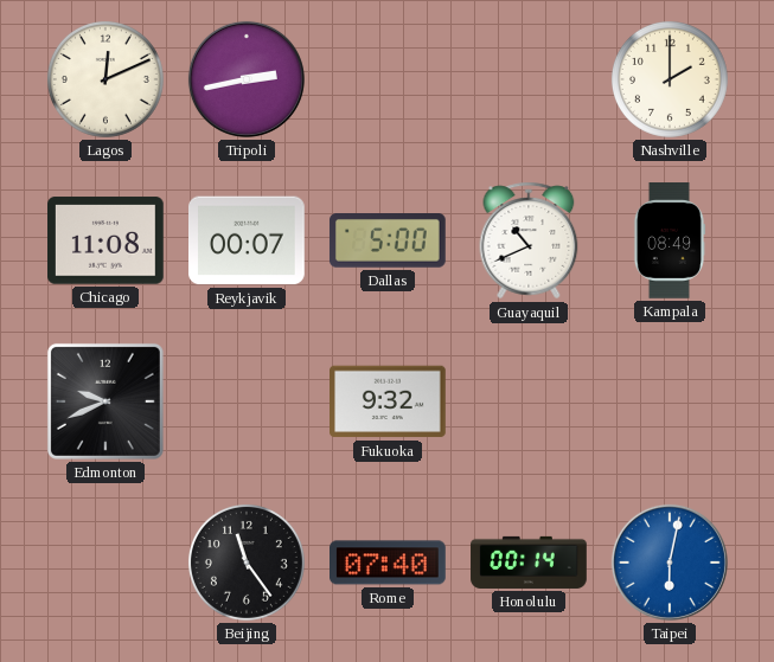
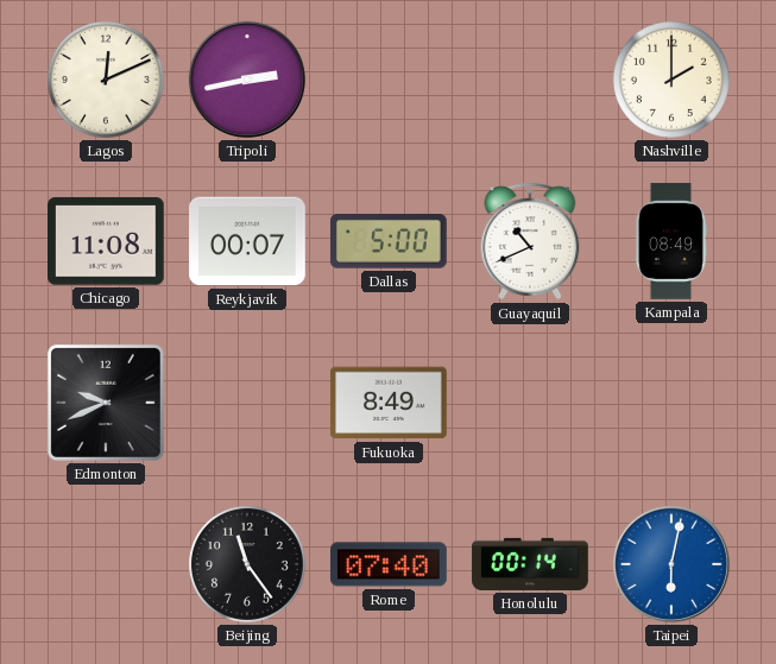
Fukuoka: 9:32 -> 8:49 (390, 403)
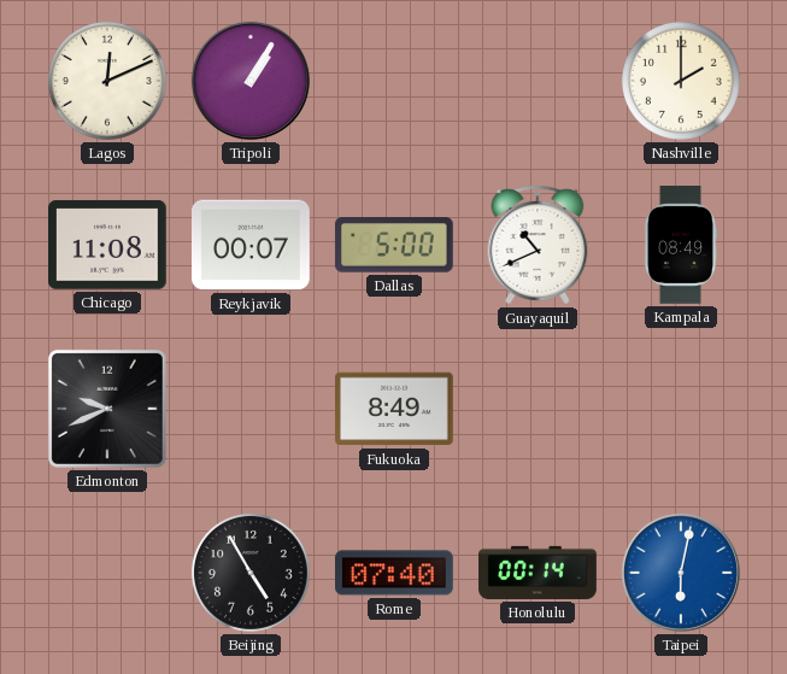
Tripoli: 2:43 -> 1:05 (251, 81)
Beijing: 11:24 -> 4:55 (251, 573)
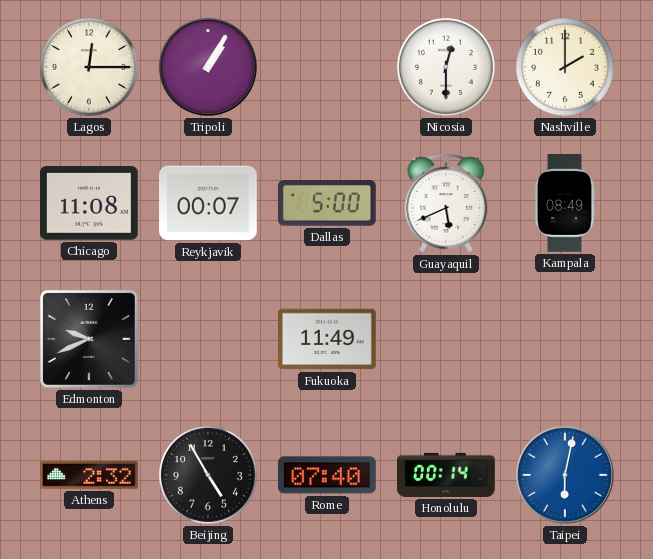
Lagos: 12:11 -> 12:15 (89, 67)
Nicosia: none -> 12:30 (446, 67)
Guayaquil: 10:41 -> 5:41 (446, 203)
Fukuoka: 8:49 -> 11:49 (328, 339)
Athens: none -> 2:32 (90, 476)
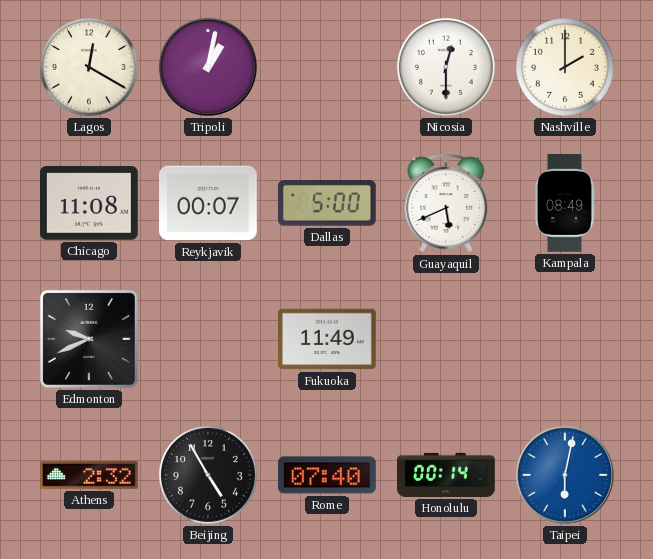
Lagos: 12:15 -> 12:20 (89, 67)
Tripoli: 1:05 -> 1:02 (208, 67)
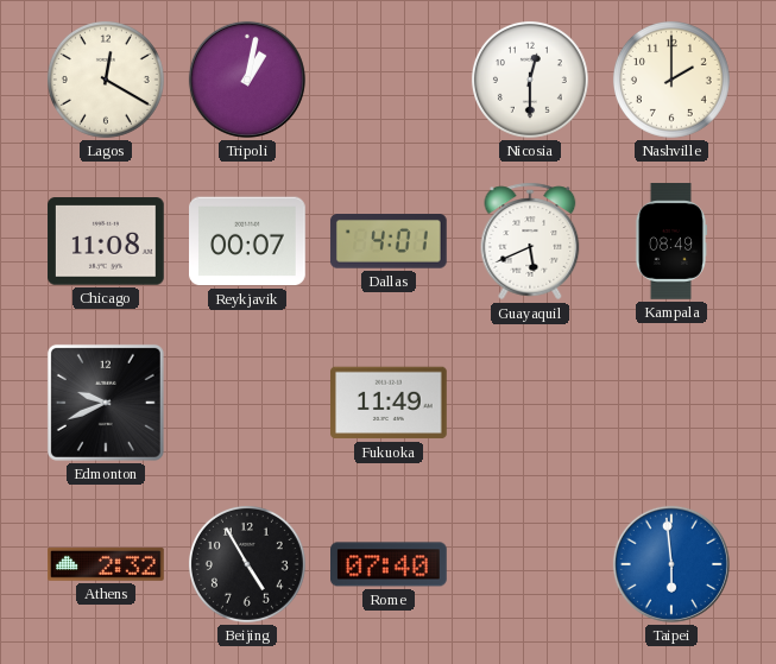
Dallas: 5:00 -> 4:01 (389, 242)
Honolulu: 00:14 -> none (446, 475)
Taipei: 6:02 -> 5:59 (671, 564)
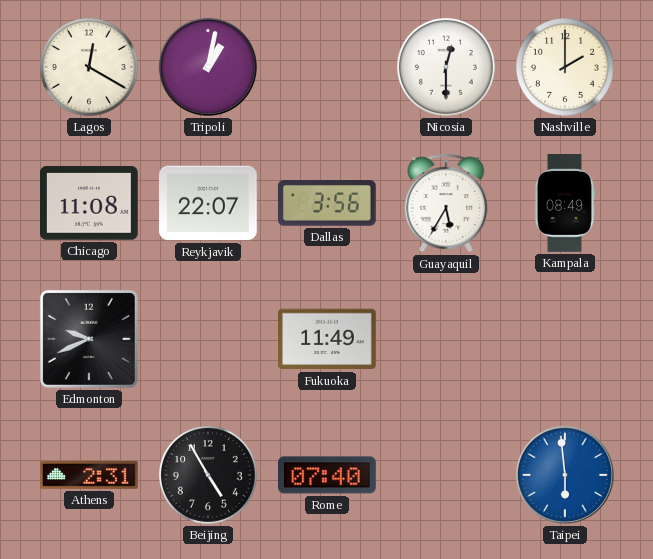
Reykjavik: 00:07 -> 22:07 (209, 203)
Dallas: 4:01 -> 3:56 (327, 204)
Guayaquil: 5:41 -> 5:35 (446, 203)
Athens: 2:32 -> 2:31 (90, 476)
